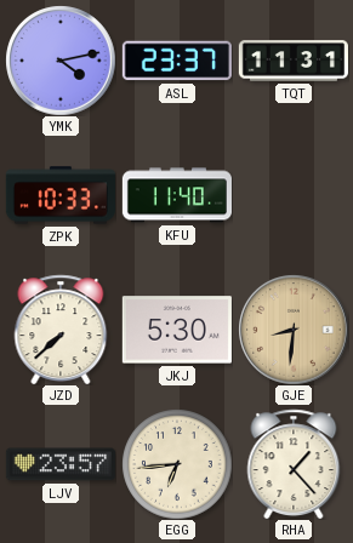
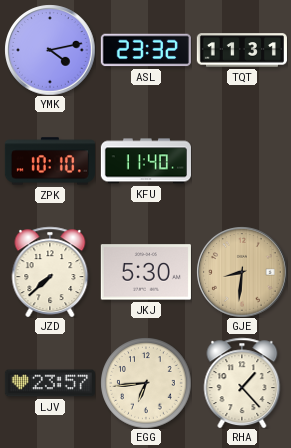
ASL: 23:37 -> 23:32 (146, 50)
ZPK: 10:33 -> 10:10 (50, 161)
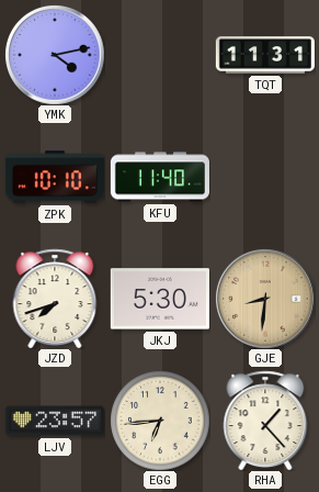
ASL: 23:32 -> none (146, 50)
JZD: 7:38 -> 7:42 (55, 299)
